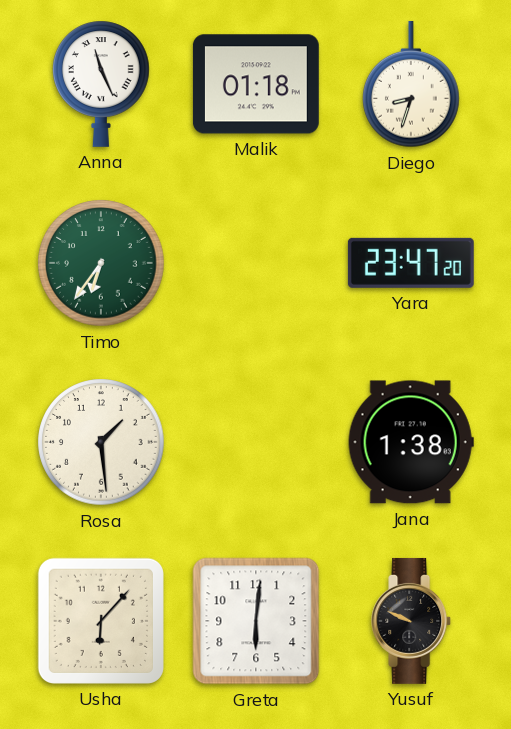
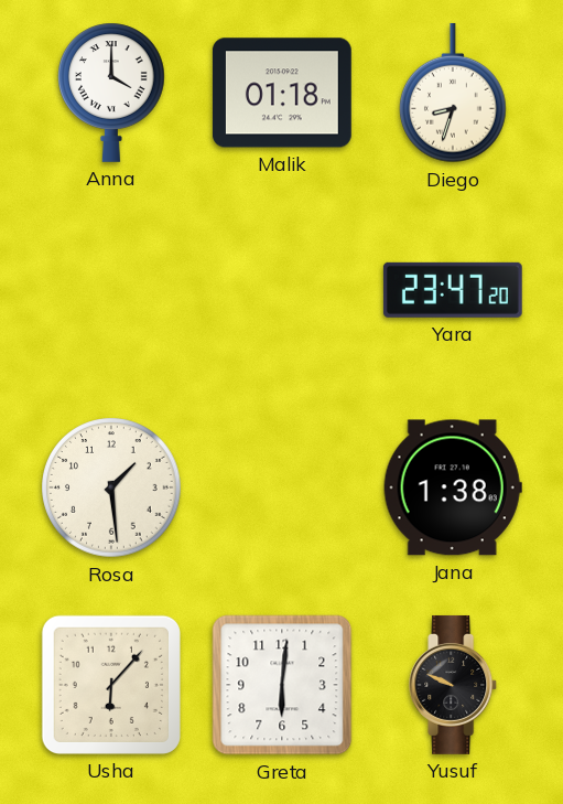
Anna: 11:26 -> 4:00 (112, 93)
Timo: 6:36 -> none (101, 263)
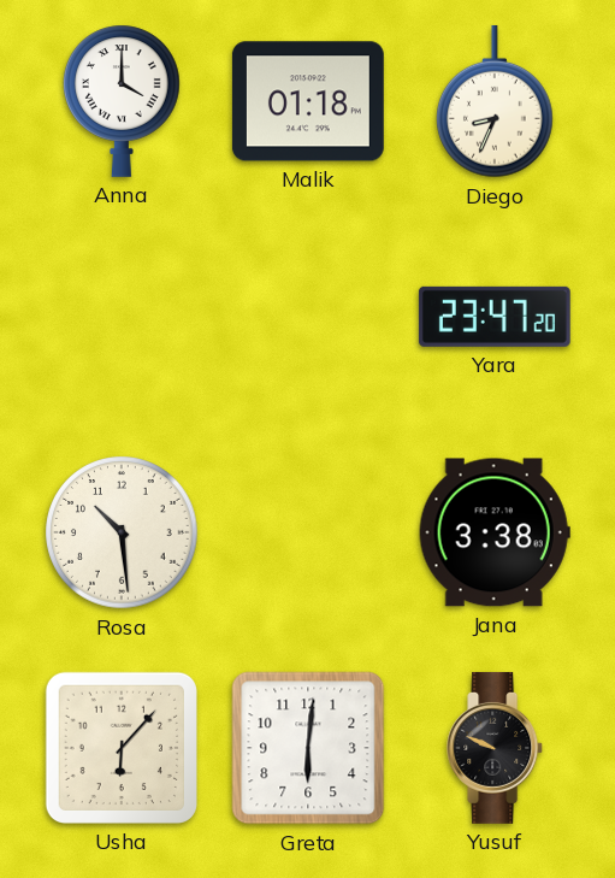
Diego: 8:33 -> 8:34 (496, 101)
Rosa: 1:29 -> 10:29 (122, 532)
Jana: 1:38 -> 3:38 (495, 532)
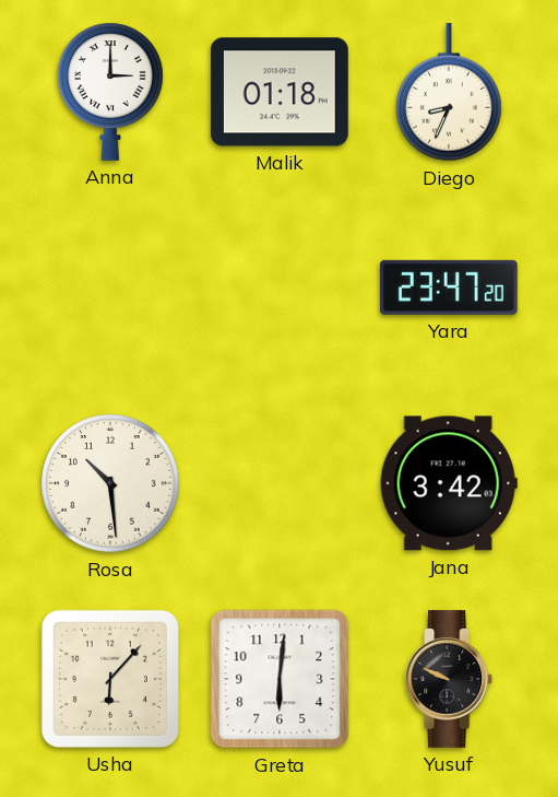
Anna: 4:00 -> 3:00 (111, 92)
Jana: 3:38 -> 3:42 (449, 483)
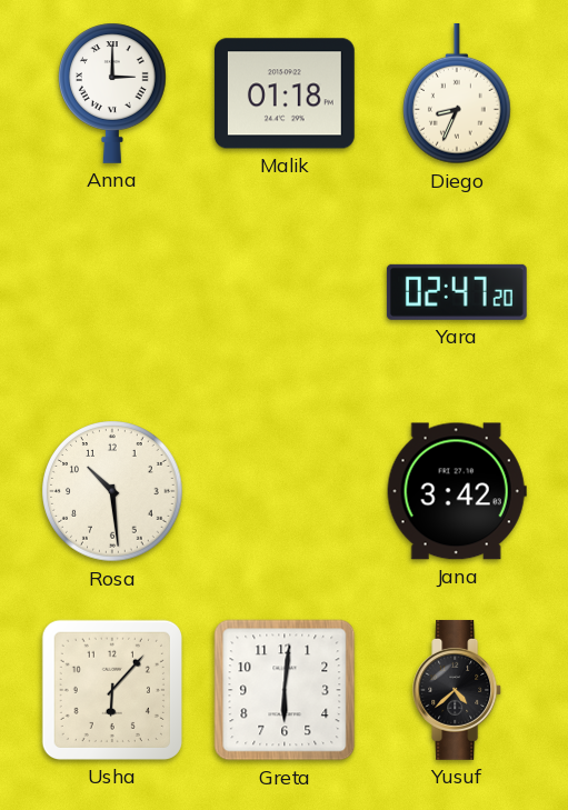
Yara: 23:47 -> 02:47 (457, 292)
Yusuf: 9:49 -> 4:38 (458, 690)
